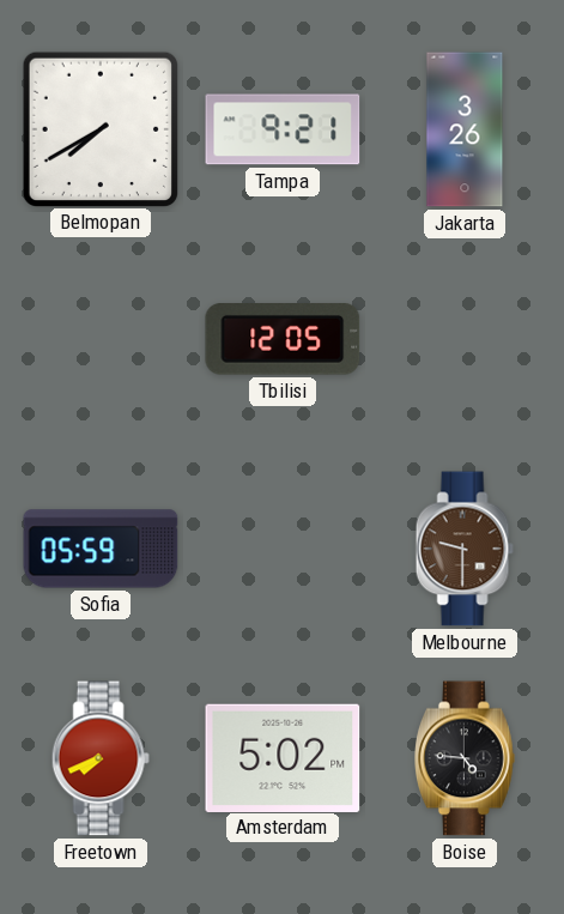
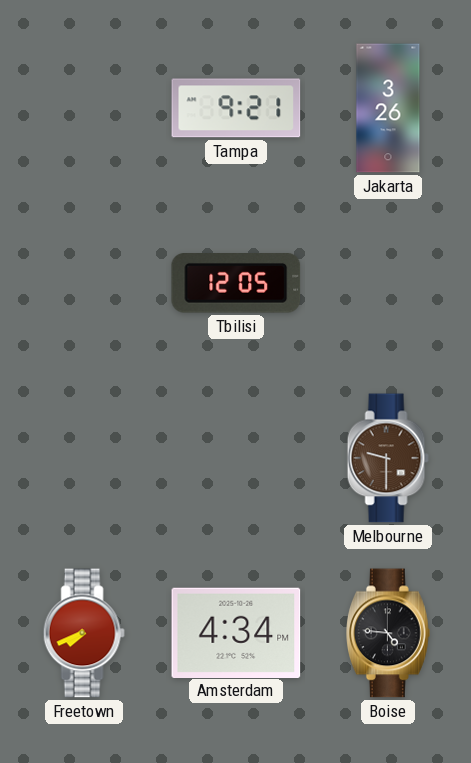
Belmopan: 7:40 -> none (99, 128)
Sofia: 05:59 -> none (101, 549)
Amsterdam: 5:02 -> 4:34 (236, 632)
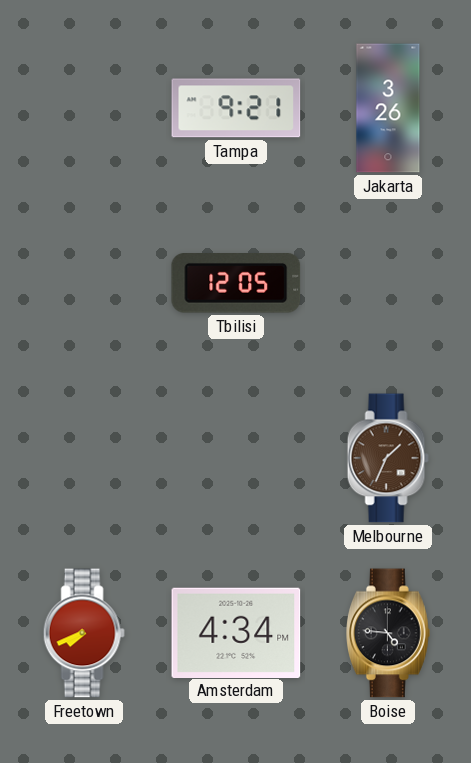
Melbourne: 9:30 -> 1:34 (388, 458)
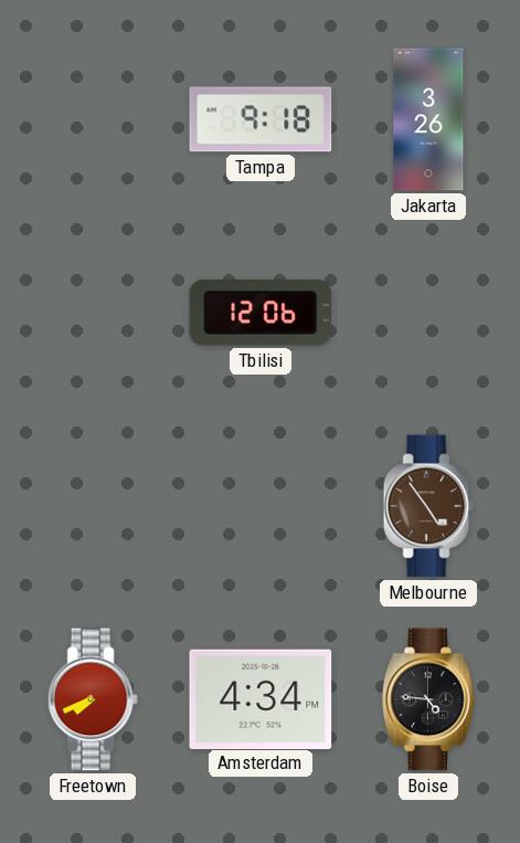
Tampa: 9:21 -> 9:18 (261, 119)
Tbilisi: 12:05 -> 12:06 (261, 314)
Melbourne: 1:34 -> 4:54 (428, 506)
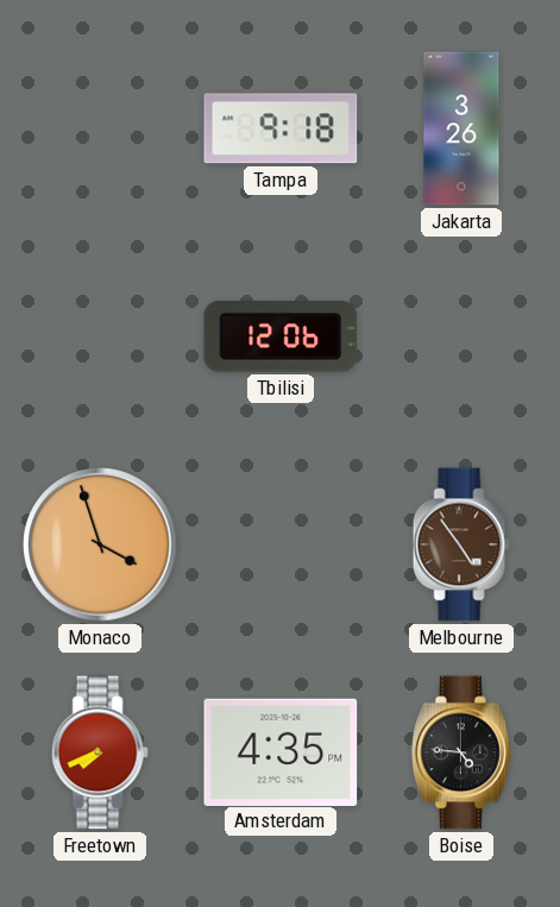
Monaco: none -> 3:57 (100, 544)
Amsterdam: 4:34 -> 4:35 (281, 751)
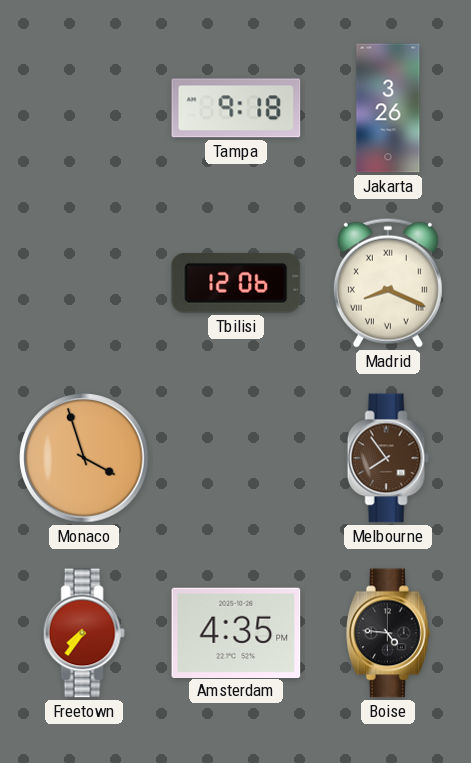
Madrid: none -> 8:19 (388, 283)
Melbourne: 4:54 -> 7:54 (388, 458)
Freetown: 7:41 -> 7:36 (84, 633)
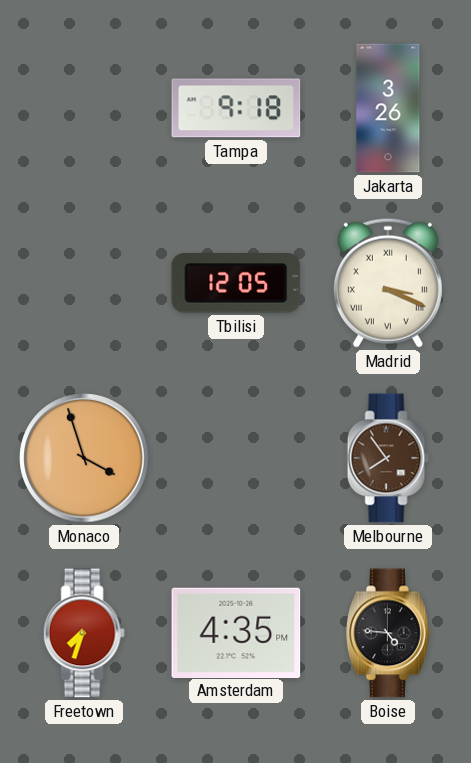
Tbilisi: 12:06 -> 12:05 (236, 284)
Madrid: 8:19 -> 3:19 (388, 283)
Freetown: 7:36 -> 7:33 (84, 633)
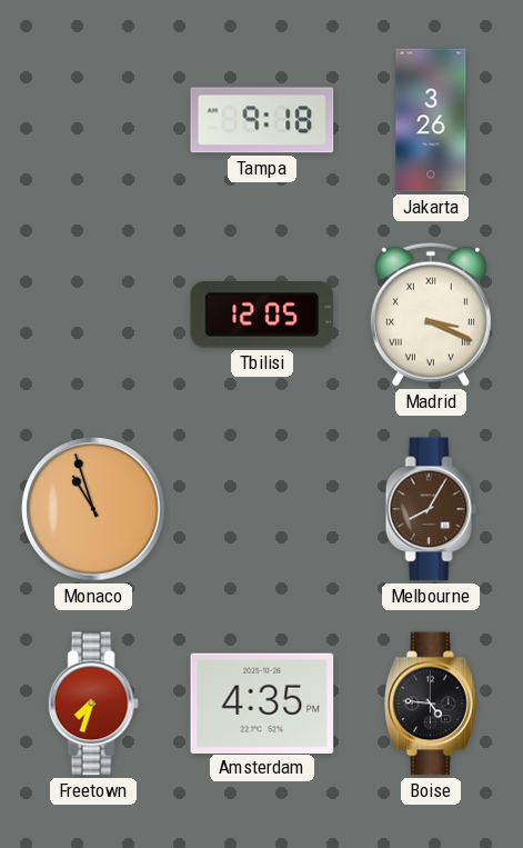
Monaco: 3:57 -> 10:57 (93, 509)
Melbourne: 7:54 -> 8:05 (431, 509)
